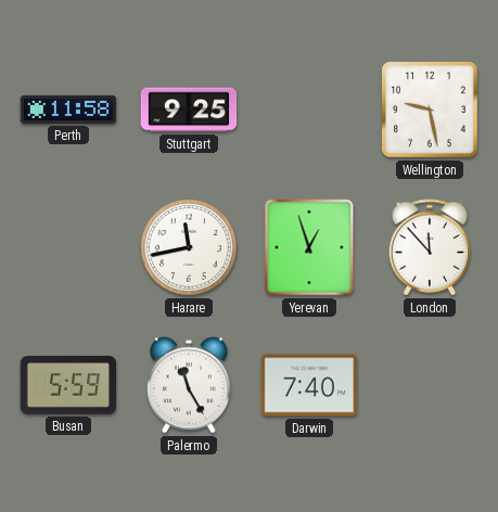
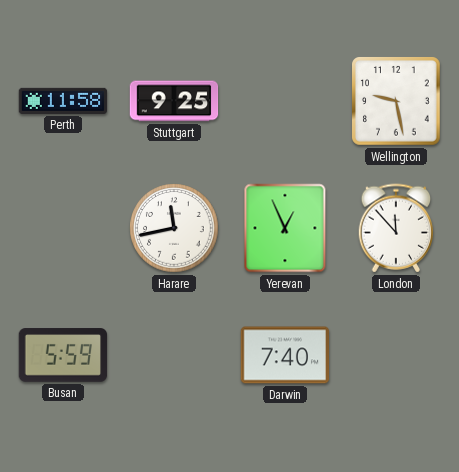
Yerevan: 12:57 -> 12:56 (285, 228)
Palermo: 11:25 -> none (189, 385)
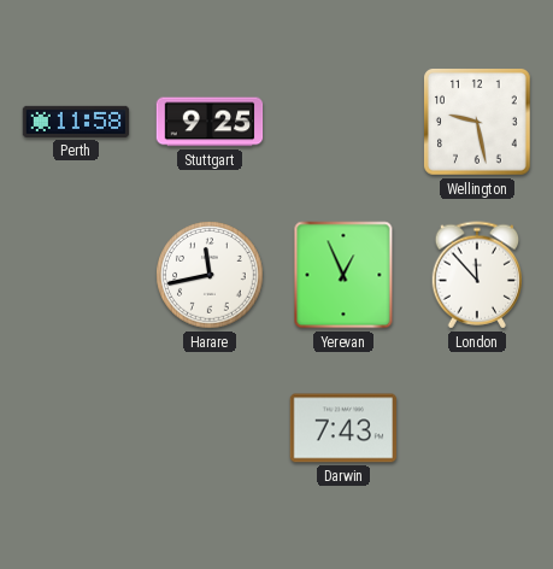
Busan: 5:59 -> none (63, 355)
Darwin: 7:40 -> 7:43 (343, 428)
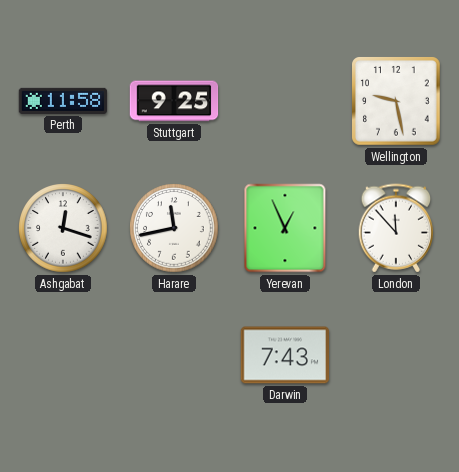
Ashgabat: none -> 12:18 (63, 228)
